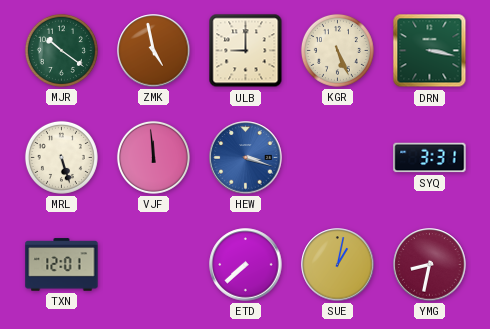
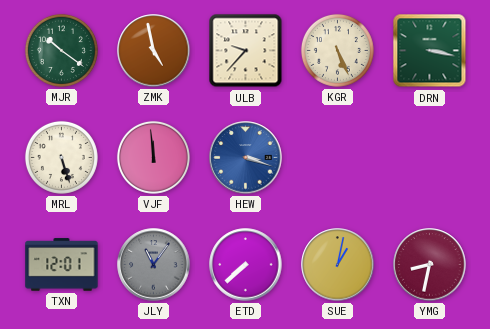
ULB: 9:00 -> 9:37 (246, 51)
SYQ: 3:31 -> none (430, 158)
JLY: none -> 11:06 (154, 265)
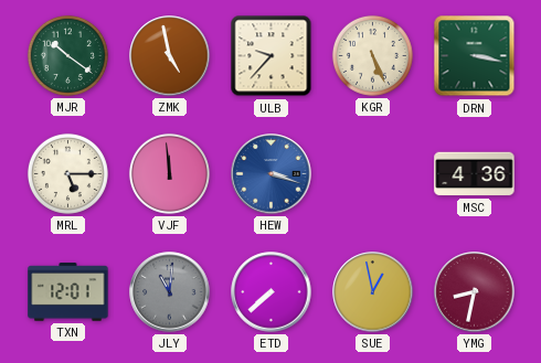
MRL: 5:27 -> 5:15 (67, 173)
MSC: none -> 4:36 (475, 174)
JLY: 11:06 -> 11:01 (170, 292)
SUE: 1:02 -> 12:58 (373, 292)
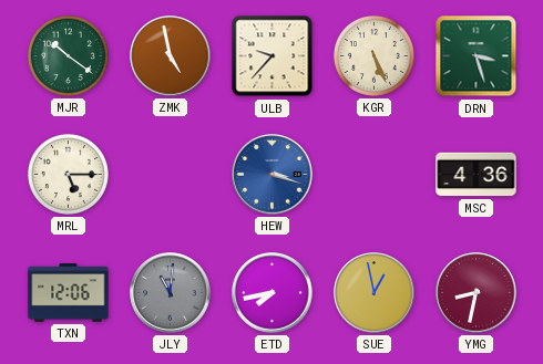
DRN: 3:17 -> 3:27 (477, 56)
VJF: 11:59 -> none (169, 173)
TXN: 12:01 -> 12:06 (69, 293)
ETD: 7:38 -> 7:43 (273, 293)
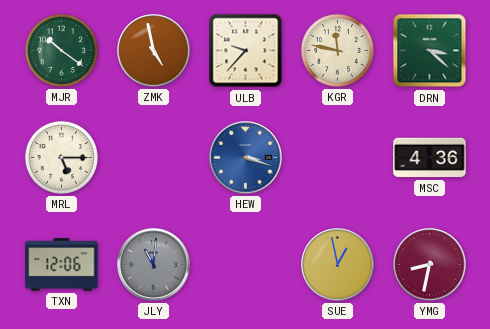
KGR: 5:26 -> 11:47 (337, 50)
DRN: 3:27 -> 3:22 (430, 51)
ETD: 7:43 -> none (273, 293)
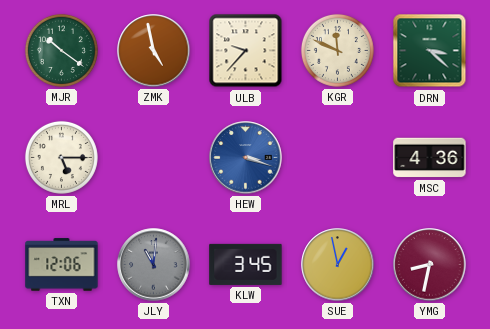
KGR: 11:47 -> 11:49 (337, 50)
KLW: none -> 3:45 (246, 264)
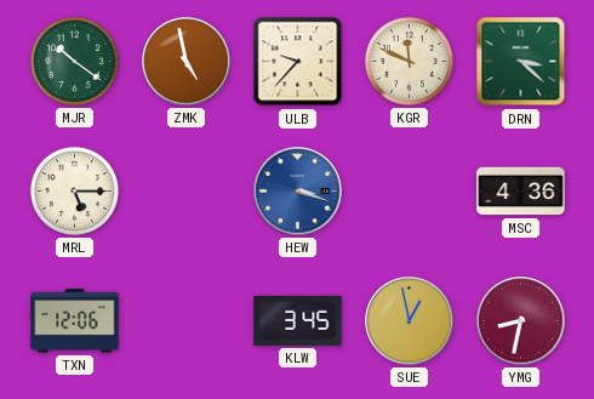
JLY: 11:01 -> none (154, 265)
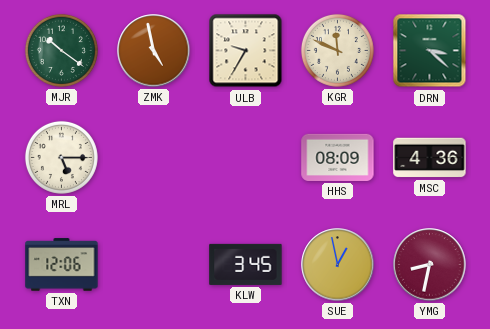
ULB: 9:37 -> 9:35 (246, 51)
HEW: 3:18 -> none (298, 192)
HHS: none -> 08:09 (338, 157)
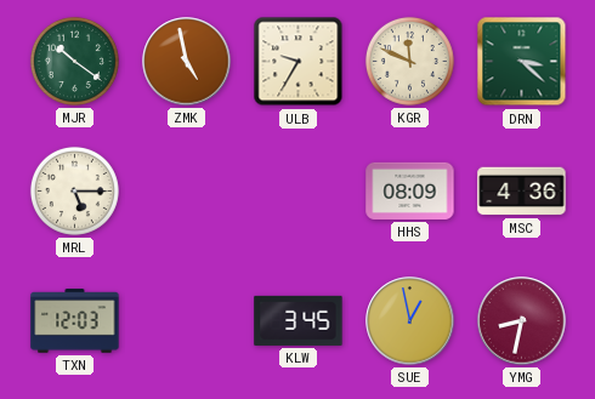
TXN: 12:06 -> 12:03 (75, 321)
